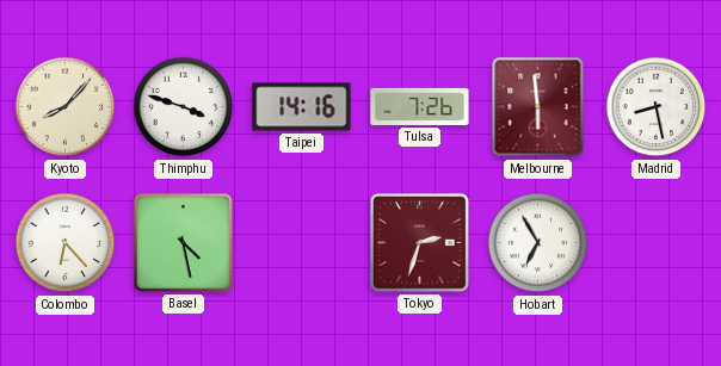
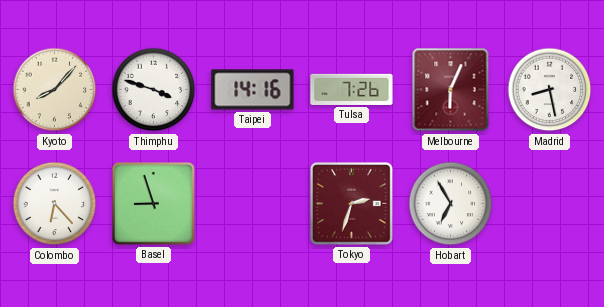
Melbourne: 5:59 -> 6:04 (451, 90)
Basel: 4:28 -> 8:57 (154, 204)
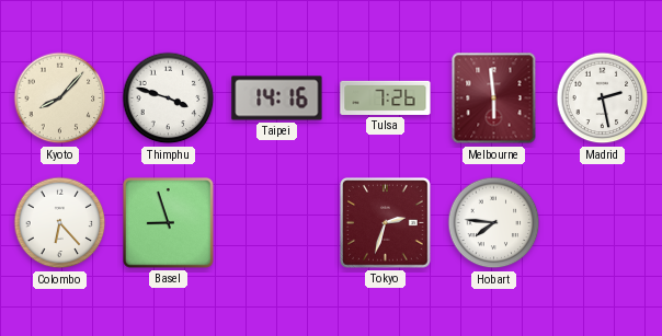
Melbourne: 6:04 -> 5:59 (494, 99)
Madrid: 8:28 -> 2:28 (603, 99)
Hobart: 6:55 -> 7:46 (494, 223)
